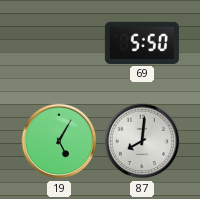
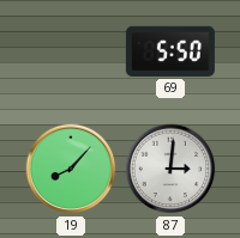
19: 5:05 -> 8:07 (71, 169)
87: 8:01 -> 3:01 (170, 169)
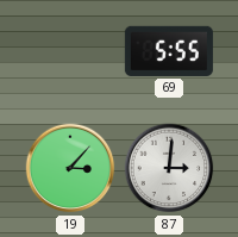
69: 5:50 -> 5:55 (169, 51)
19: 8:07 -> 3:07 (70, 168)
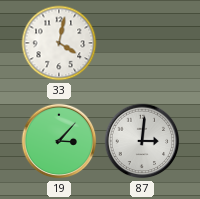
33: none -> 4:02 (59, 43)
69: 5:55 -> none (169, 51)
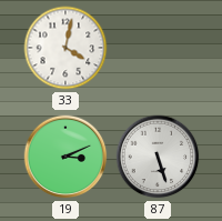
19: 3:07 -> 3:11 (65, 157)
87: 3:01 -> 5:27 (158, 157)
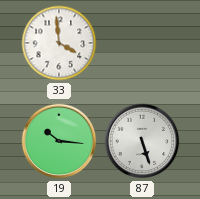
33: 4:02 -> 3:59 (59, 43)
19: 3:11 -> 10:16 (59, 141)
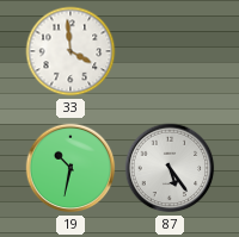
19: 10:16 -> 10:32 (71, 168)
87: 5:27 -> 5:24 (170, 168)
